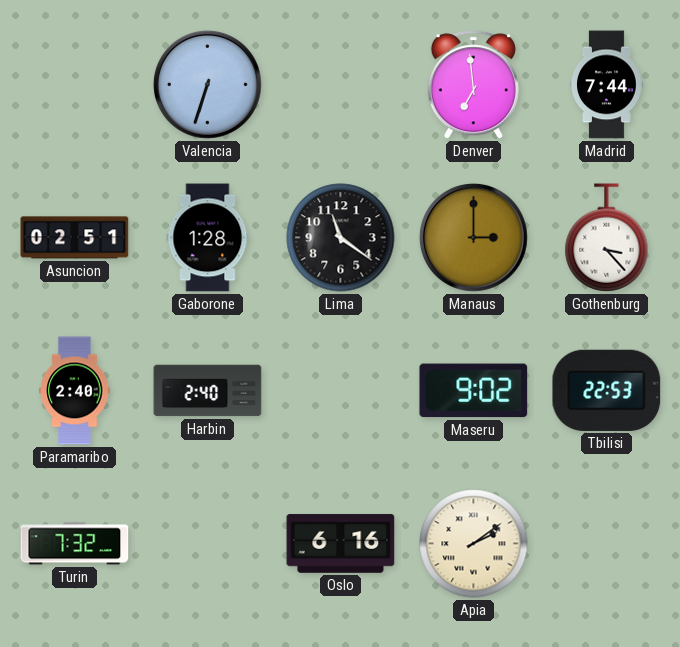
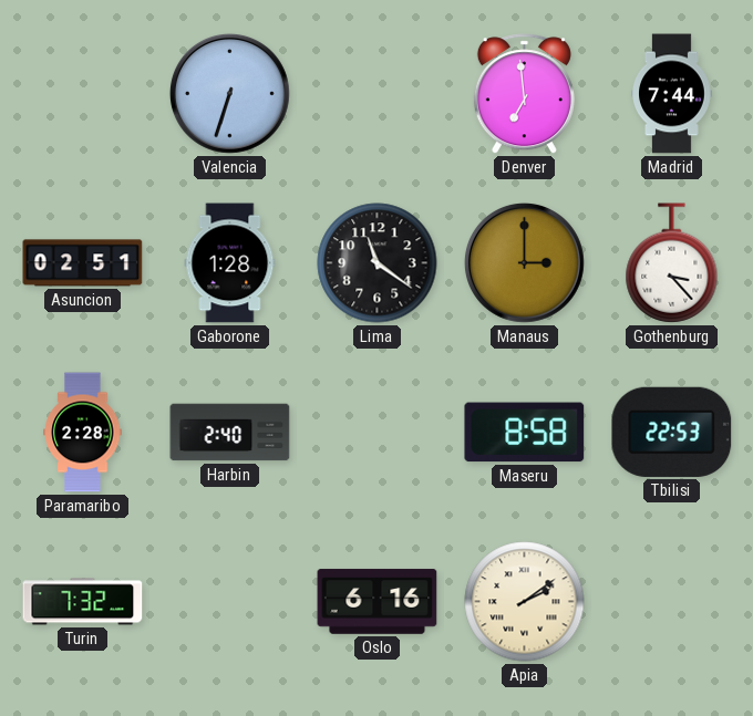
Paramaribo: 2:40 -> 2:28 (83, 433)
Maseru: 9:02 -> 8:58 (525, 433)
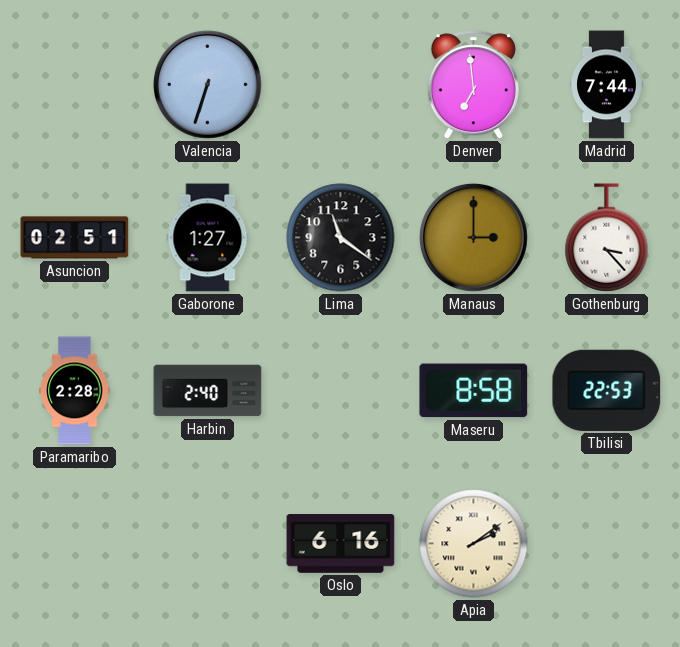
Gaborone: 1:28 -> 1:27 (208, 238)
Turin: 7:32 -> none (83, 602)
